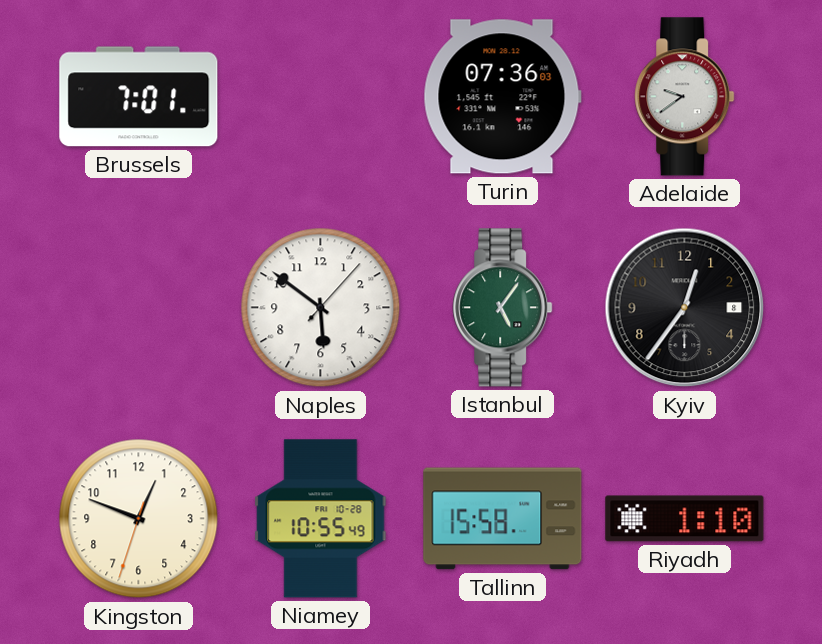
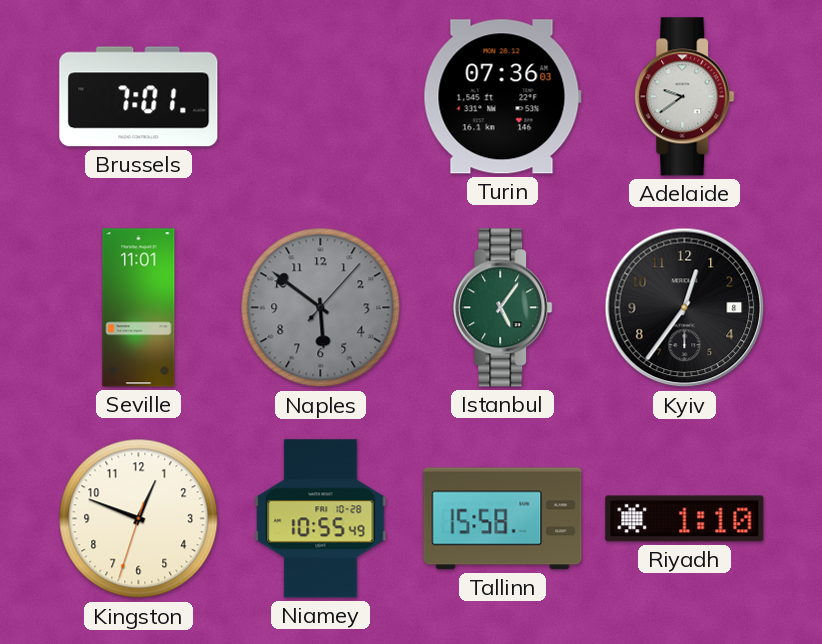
Seville: none -> 11:01 (139, 308)
Naples dial: white -> grey (321, 308)
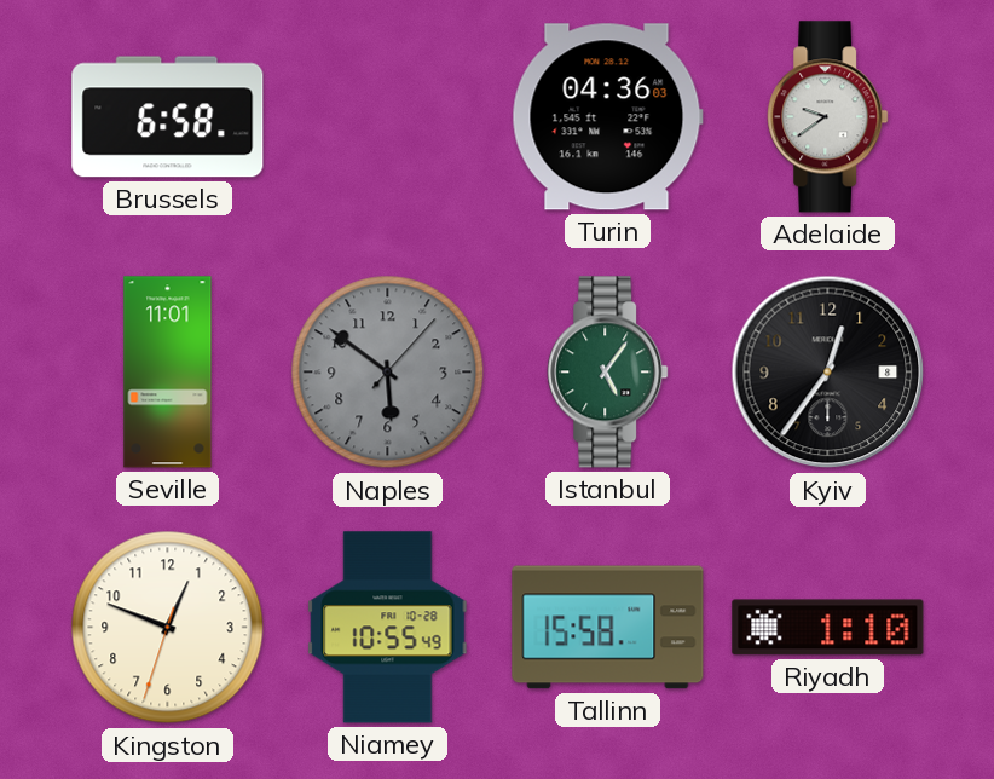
Brussels: 7:01 -> 6:58 (168, 117)
Turin: 07:36 -> 04:36 (607, 117)
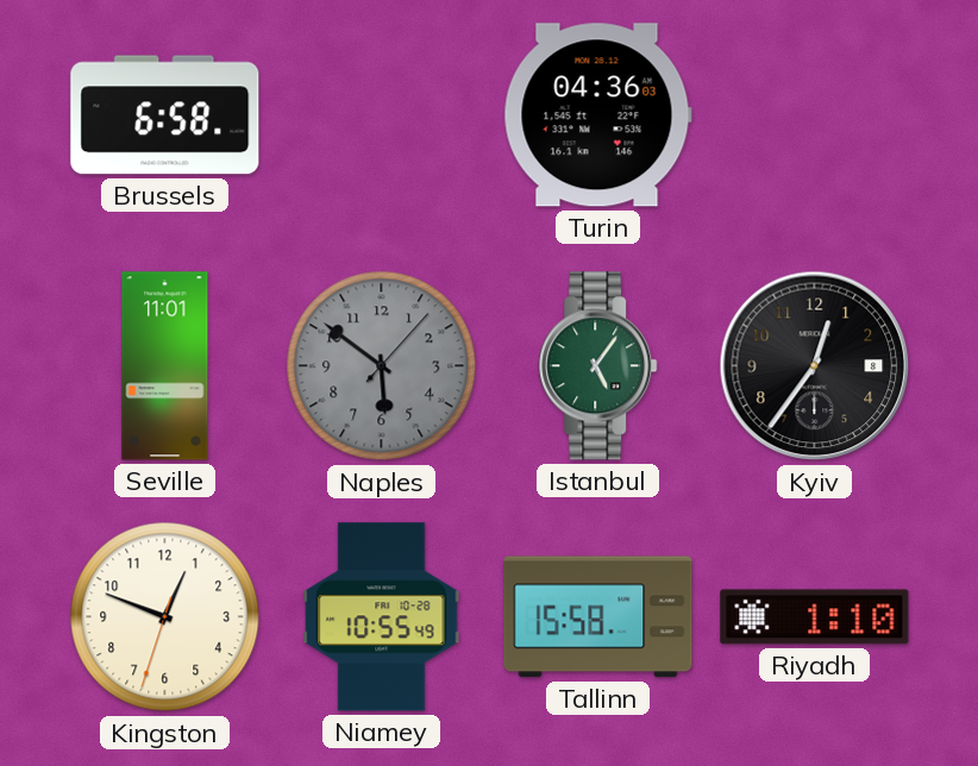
Adelaide: 9:39 -> none (828, 117)
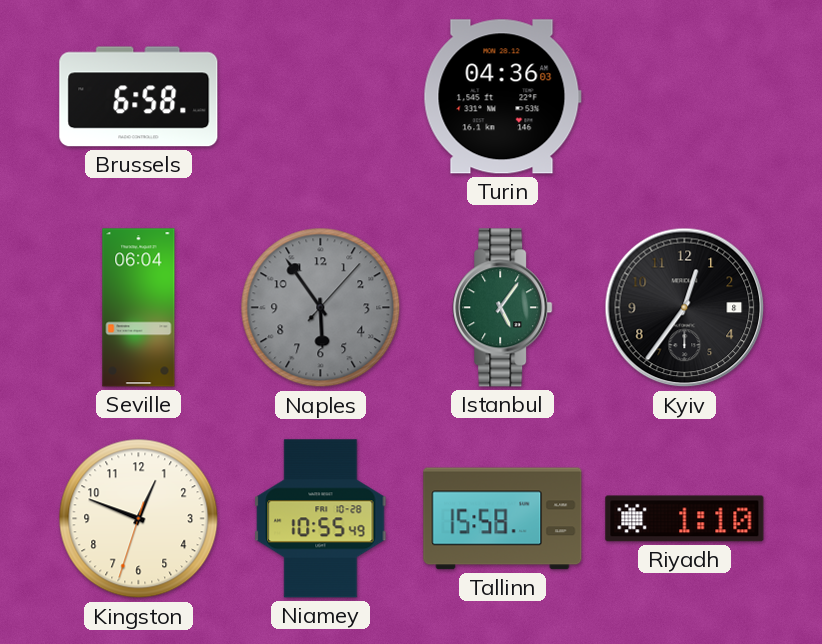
Seville: 11:01 -> 06:04 (139, 308)
Naples: 5:51 -> 5:54 (321, 308)
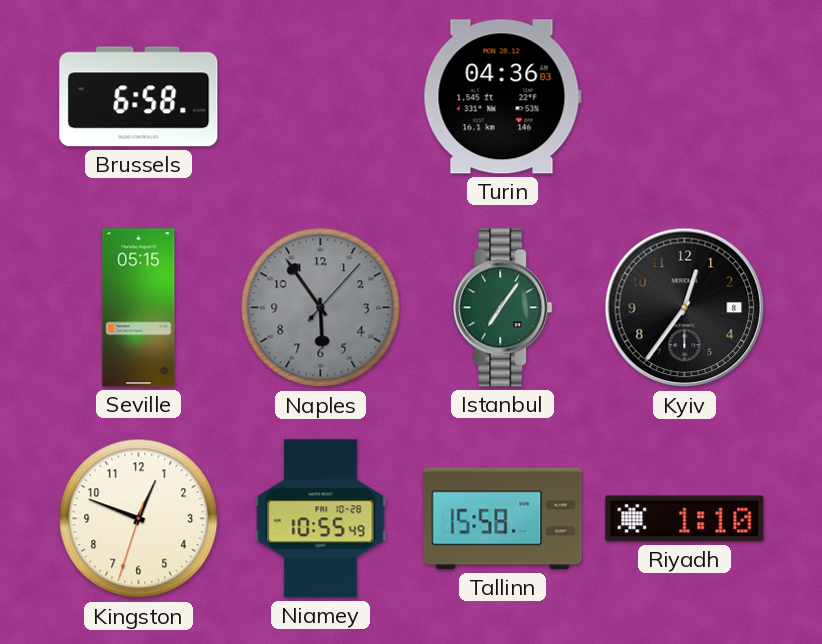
Seville: 06:04 -> 05:15 (139, 308)
Istanbul: 5:06 -> 7:06 (503, 308)
